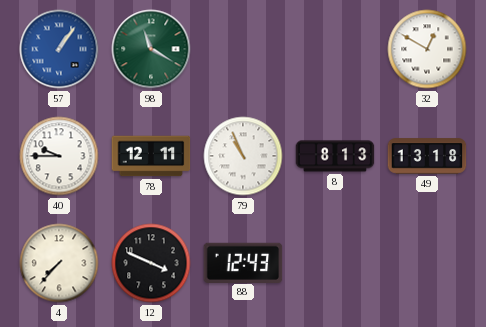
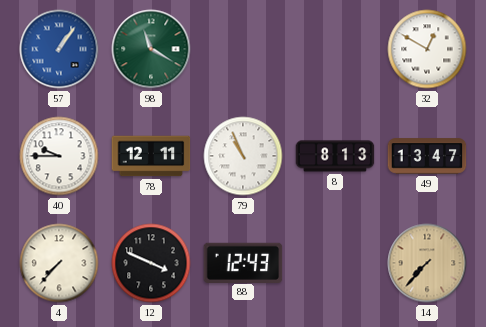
49: 13:18 -> 13:47 (427, 156)
14: none -> 7:37 (427, 263)
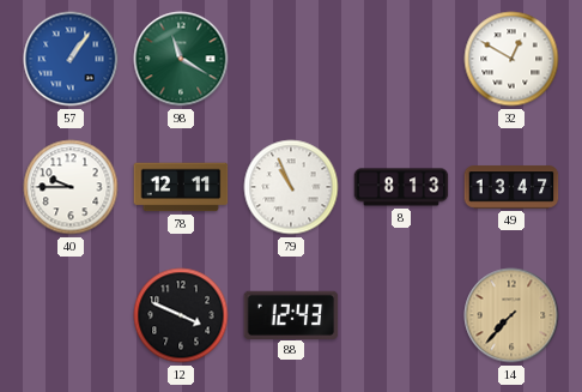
4: 7:37 -> none (59, 263)
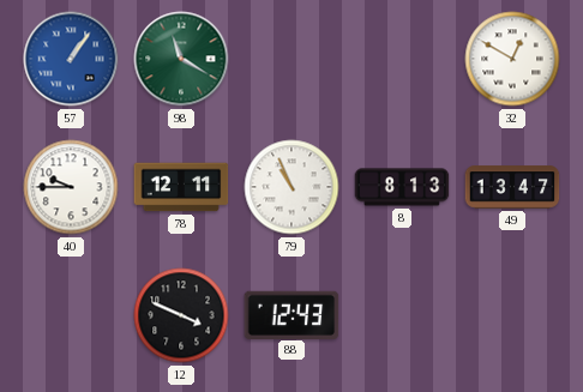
14: 7:37 -> none (511, 315)
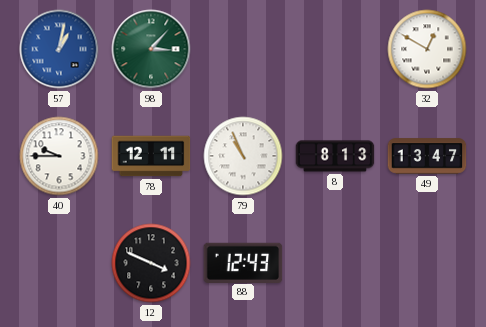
57: 1:06 -> 1:02 (59, 49)
98: 11:20 -> 3:07 (151, 49)
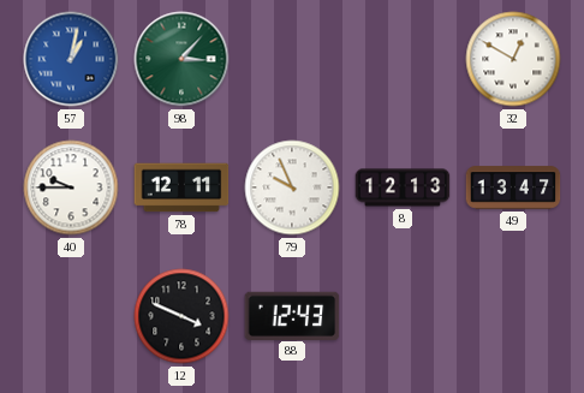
79: 10:56 -> 9:56 (292, 187)
8: 8:13 -> 12:13 (403, 187)
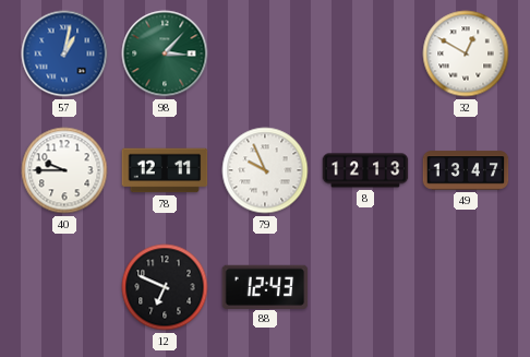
12: 3:49 -> 6:49 (165, 287)
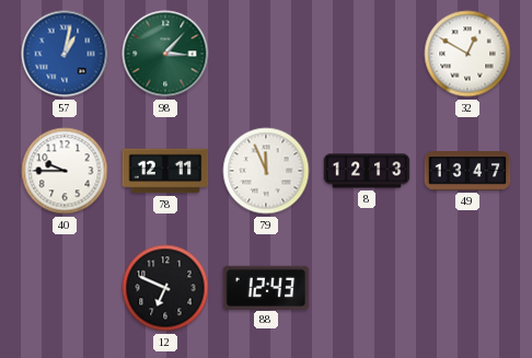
79: 9:56 -> 11:56 (266, 171)
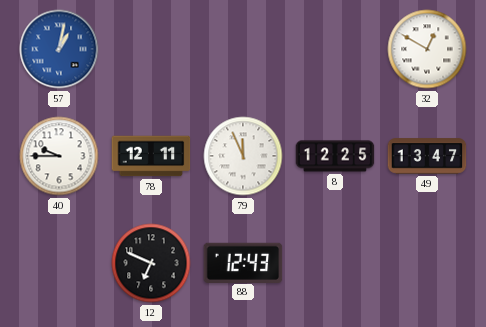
98: 3:07 -> none (165, 54)
8: 12:13 -> 12:25 (335, 156)
